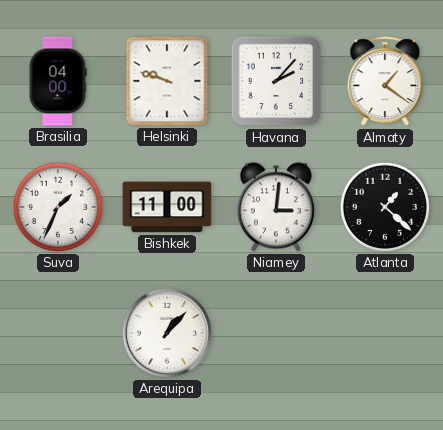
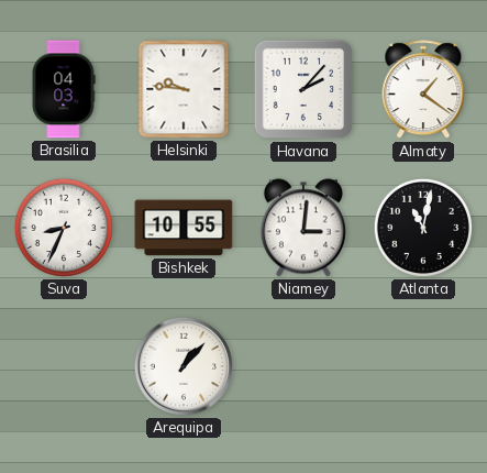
Brasilia: 04:00 -> 04:03 (64, 89)
Helsinki: 9:48 -> 9:46 (184, 89)
Suva: 1:34 -> 8:34 (64, 228)
Bishkek: 11:00 -> 10:55 (184, 228)
Atlanta: 1:22 -> 11:02 (423, 228)
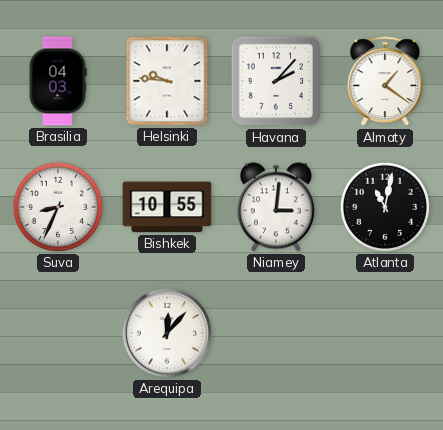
Arequipa: 1:07 -> 12:07 (167, 333)
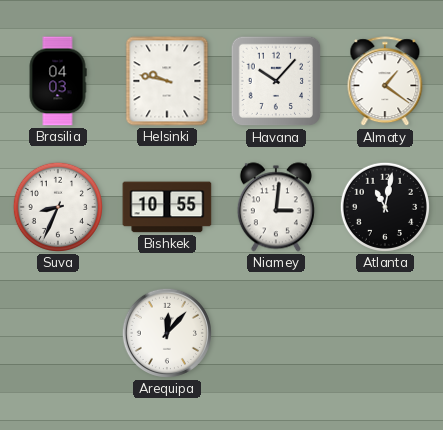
Helsinki: 9:46 -> 9:47 (167, 81)
Havana: 2:07 -> 10:07 (276, 81)
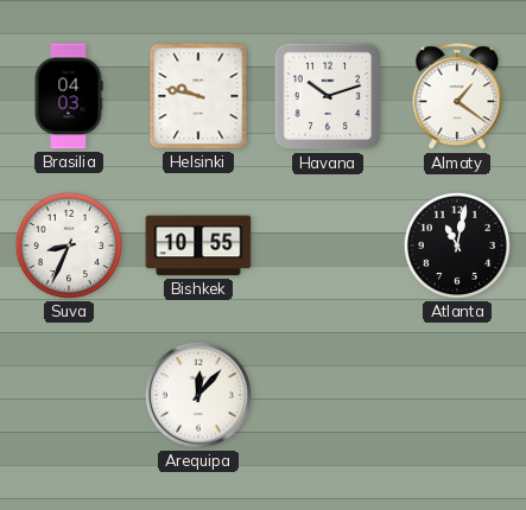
Havana: 10:07 -> 10:12 (328, 96)
Niamey: 3:01 -> none (276, 207)
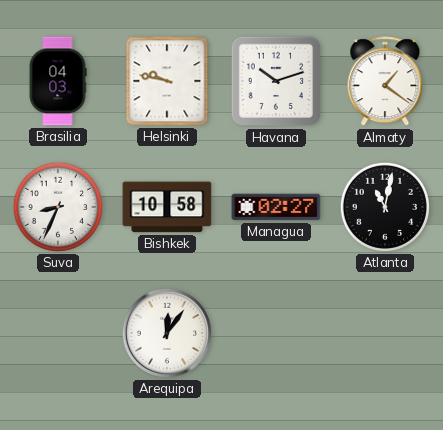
Bishkek: 10:55 -> 10:58 (167, 207)
Managua: none -> 02:27 (276, 207)
Arequipa: 12:07 -> 12:06 (167, 333)
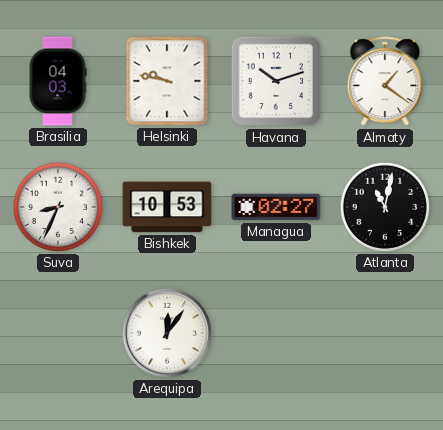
Bishkek: 10:58 -> 10:53 (167, 207)
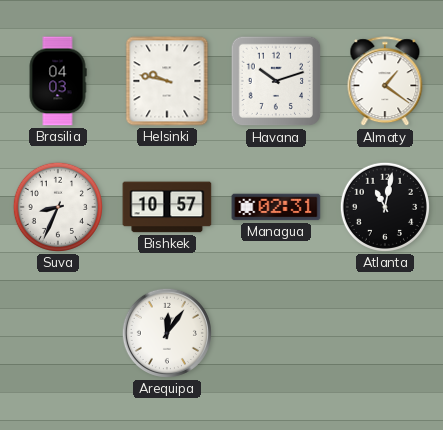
Bishkek: 10:53 -> 10:57 (167, 207)
Managua: 02:27 -> 02:31 (276, 207)
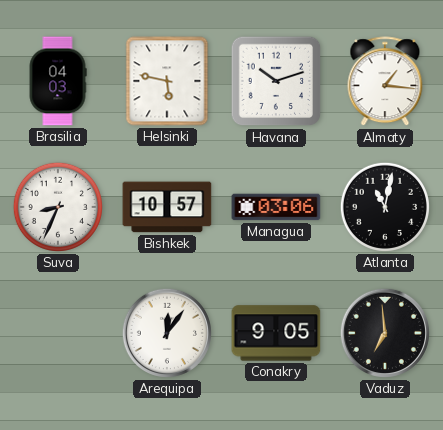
Helsinki: 9:47 -> 5:47 (167, 81)
Almaty: 1:21 -> 1:16 (385, 82)
Managua: 02:31 -> 03:06 (276, 207)
Conakry: none -> 9:05 (276, 333)
Vaduz: none -> 6:59 (385, 333)
